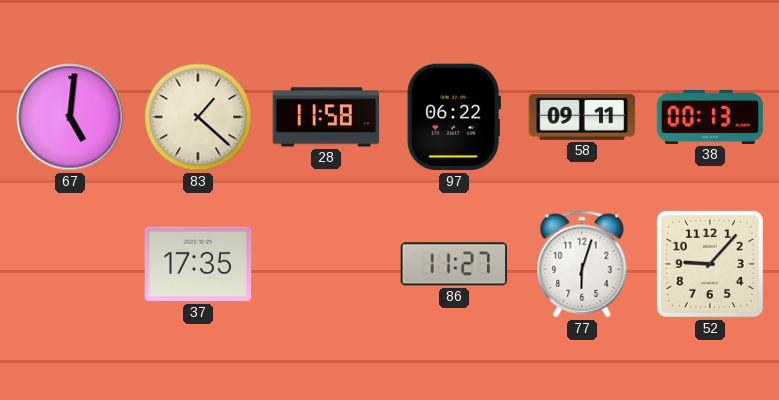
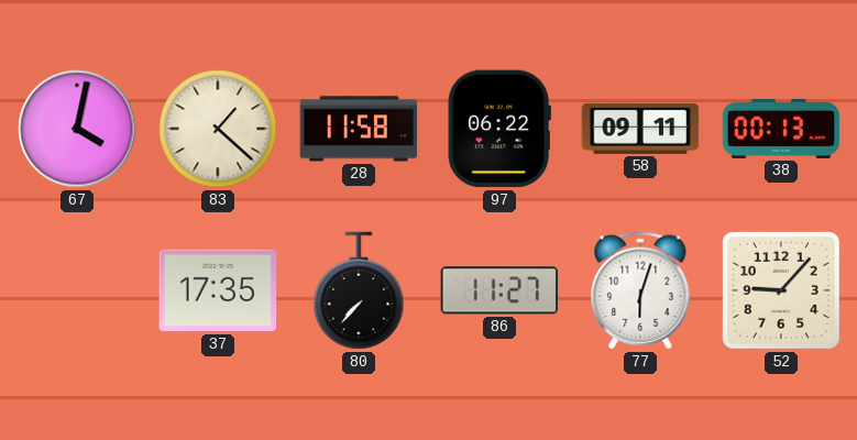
67: 5:01 -> 4:02 (77, 129)
80: none -> 7:37 (359, 290)
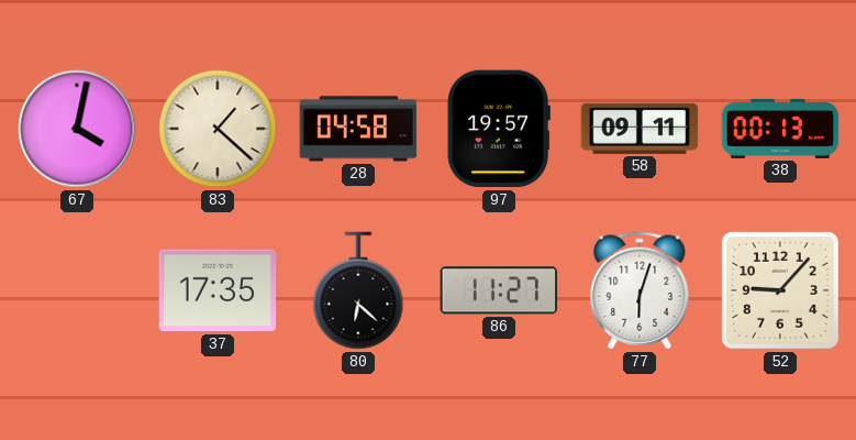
28: 11:58 -> 04:58 (358, 129)
97: 06:22 -> 19:57 (499, 129)
80: 7:37 -> 6:22 (358, 290)
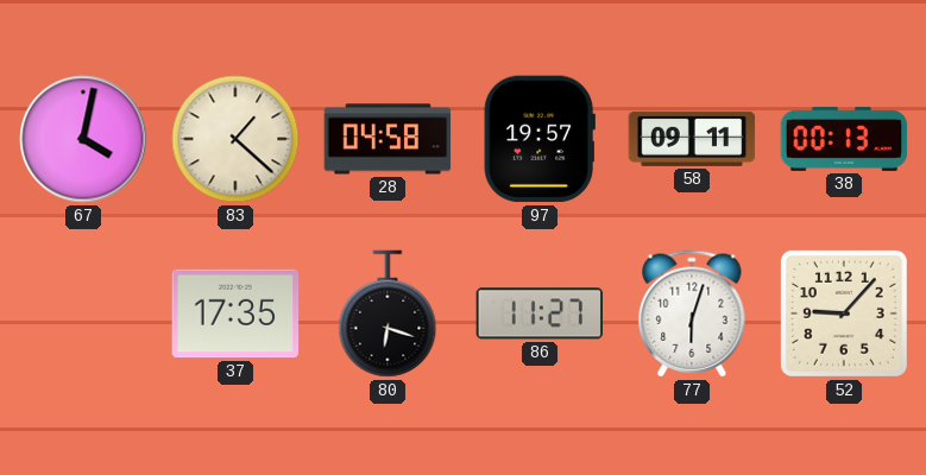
80: 6:22 -> 6:18 (388, 313)
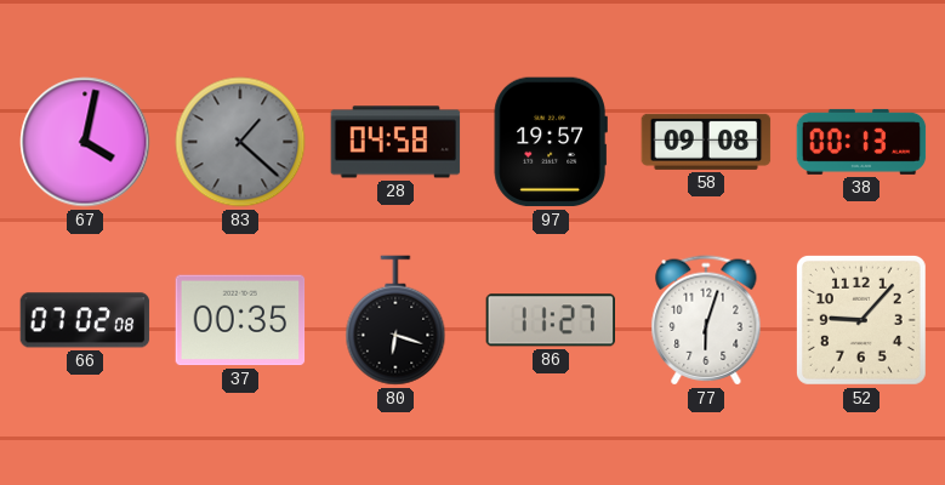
83 dial: cream -> grey (240, 142)
58: 09:11 -> 09:08 (706, 142)
66: none -> 07:02 (85, 320)
37: 17:35 -> 00:35 (240, 320)
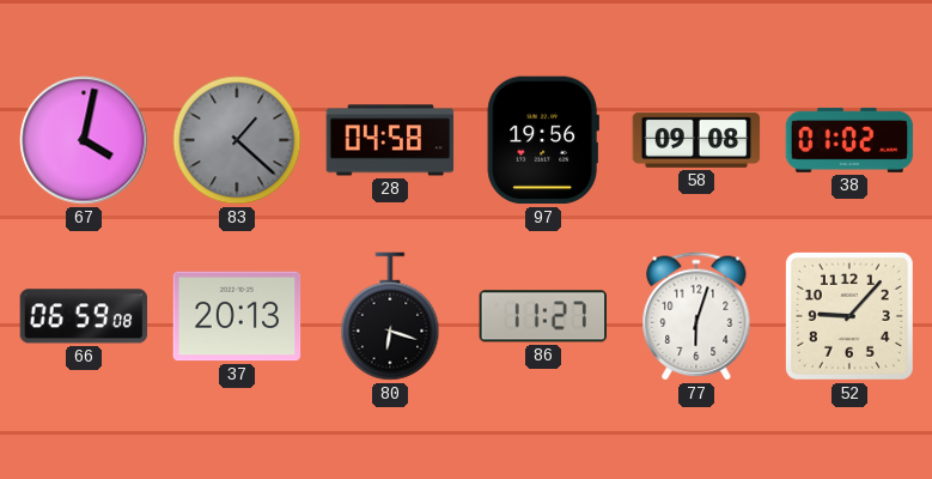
97: 19:57 -> 19:56 (543, 140)
38: 00:13 -> 01:02 (849, 140)
66: 07:02 -> 06:59 (84, 316)
37: 00:35 -> 20:13 (237, 316)
